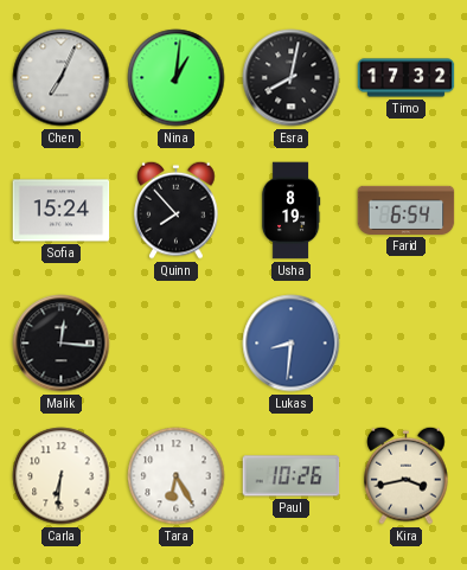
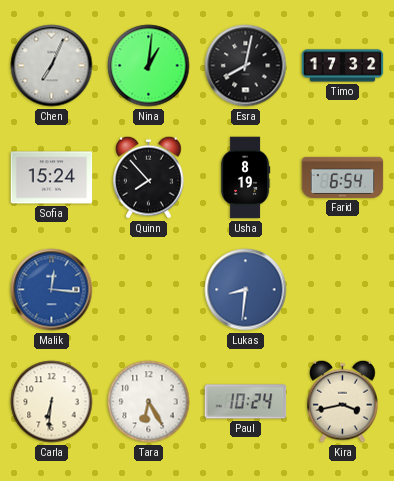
Malik dial: black -> blue (52, 290)
Paul: 10:26 -> 10:24 (246, 402)
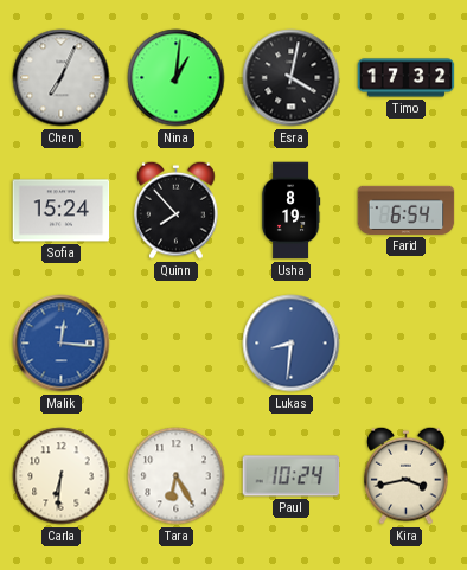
Esra: 8:02 -> 4:02 (292, 78)
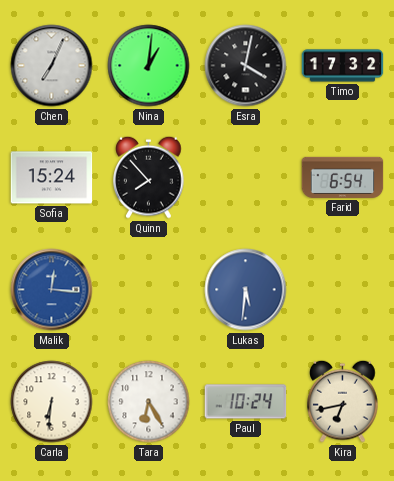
Usha: 8:19 -> none (290, 211)
Lukas: 8:31 -> 5:31 (246, 290)
Kira: 3:43 -> 6:43 (343, 401)
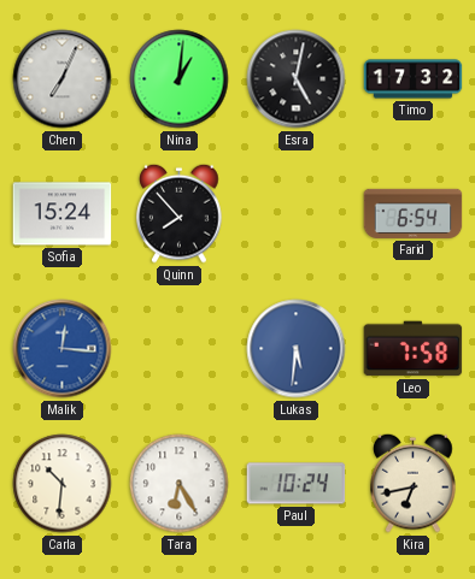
Esra: 4:02 -> 5:02 (297, 79)
Leo: none -> 7:58 (414, 349)
Carla: 6:31 -> 10:31 (63, 484)
